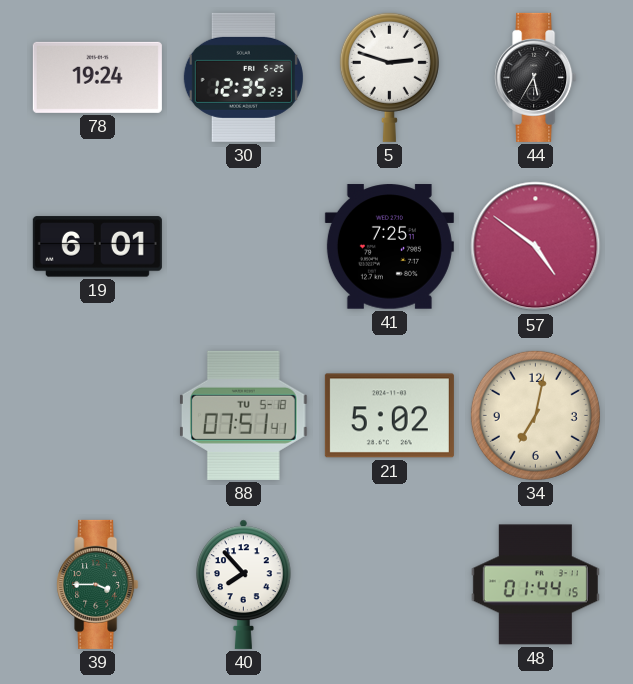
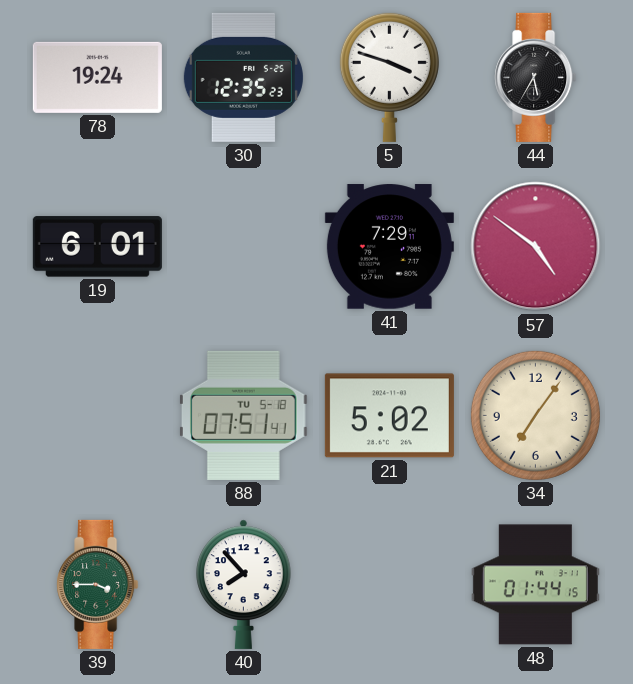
5: 2:48 -> 3:48 (389, 77)
41: 7:25 -> 7:29 (389, 247)
34: 7:02 -> 7:06 (535, 415)
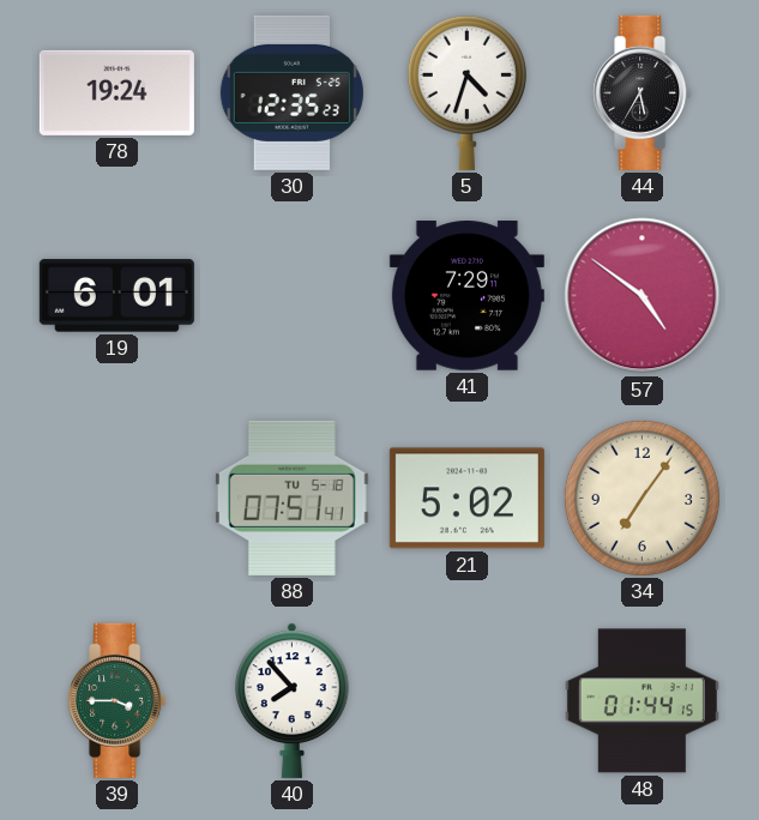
5: 3:48 -> 4:33 (466, 92)
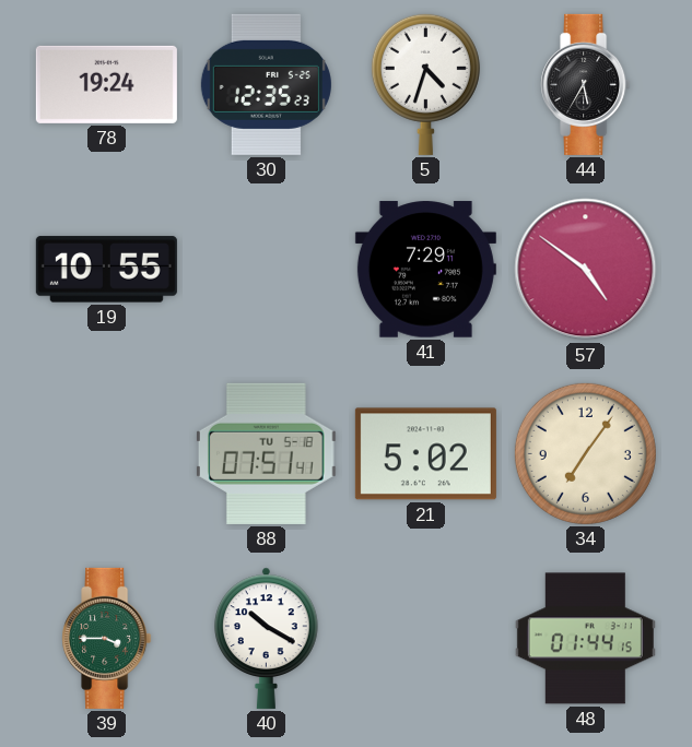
19: 6:01 -> 10:55 (106, 270)
40: 7:53 -> 10:20 (267, 638)
